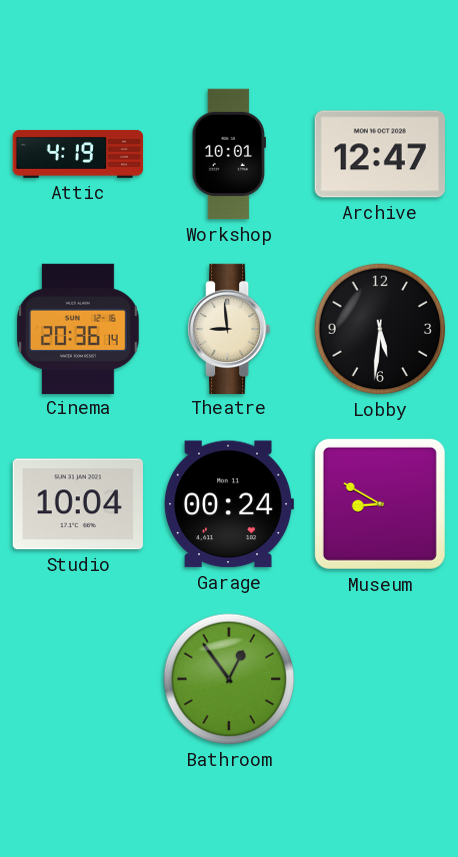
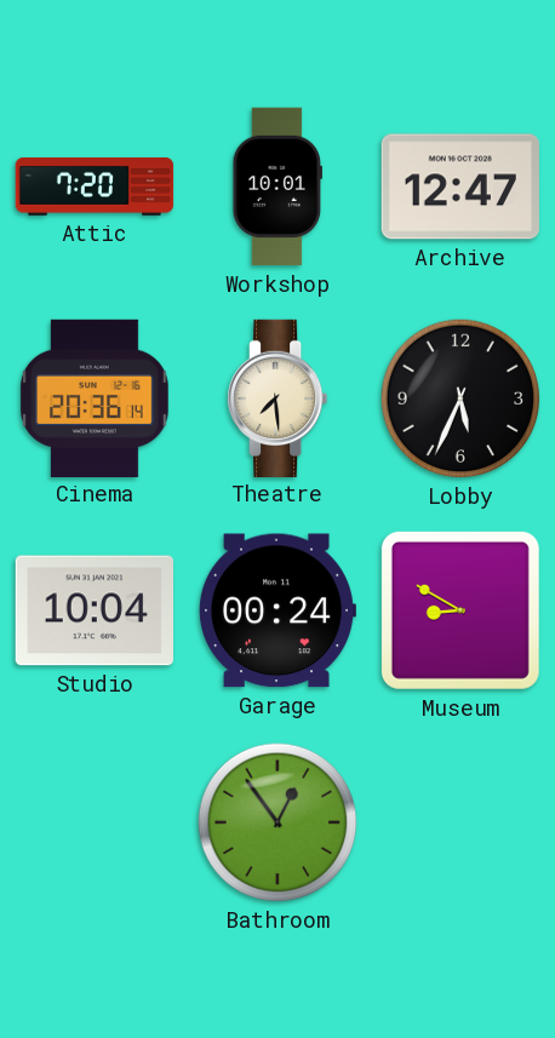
Attic: 4:19 -> 7:20 (95, 187)
Theatre: 8:59 -> 7:29 (279, 397)
Lobby: 5:31 -> 5:34 (460, 398)
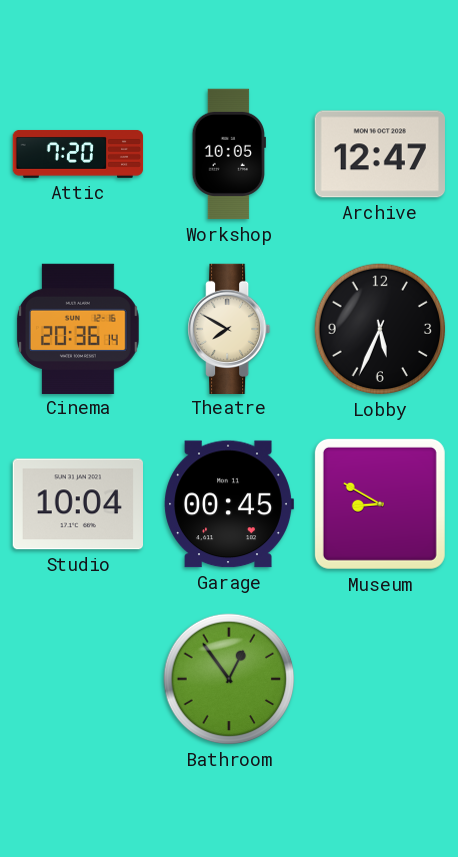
Workshop: 10:01 -> 10:05 (229, 154)
Theatre: 7:29 -> 7:50 (230, 328)
Garage: 00:24 -> 00:45 (229, 504)
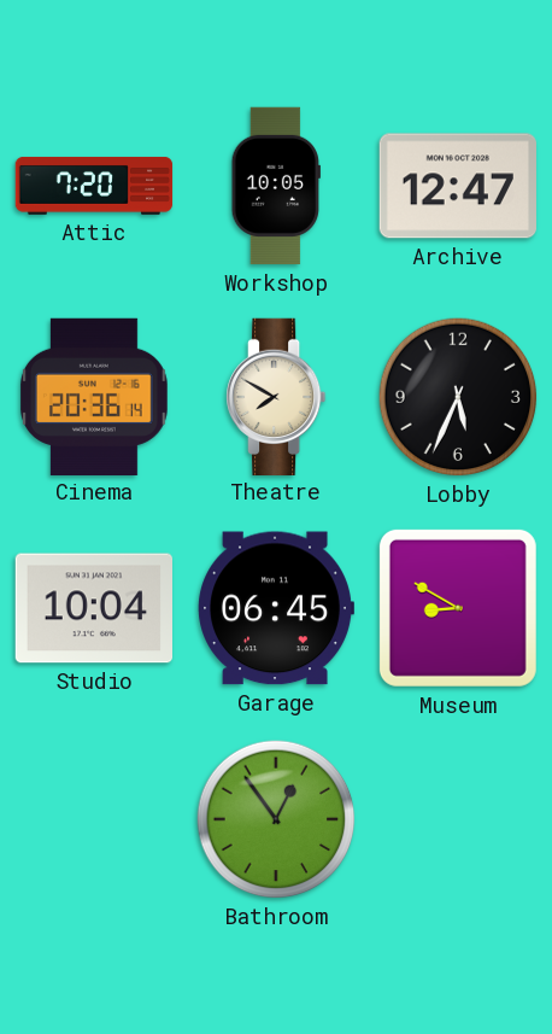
Garage: 00:45 -> 06:45 (276, 608)
